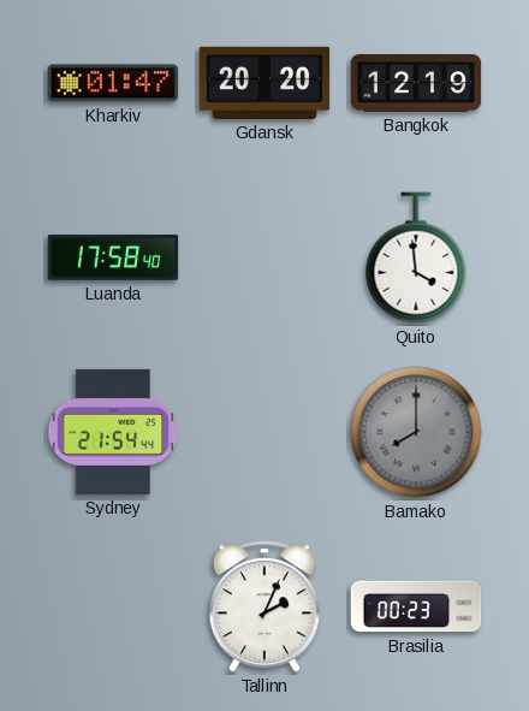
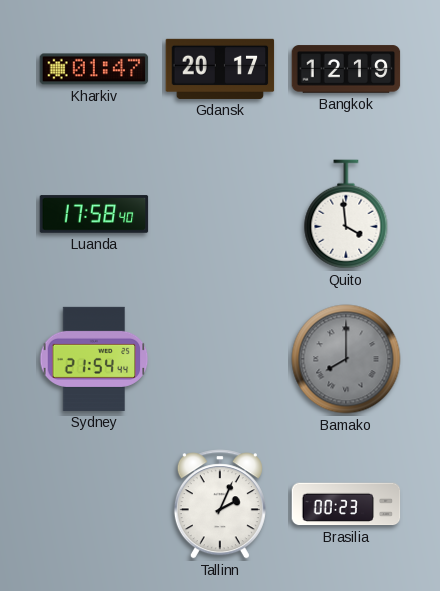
Gdansk: 20:20 -> 20:17 (220, 69)
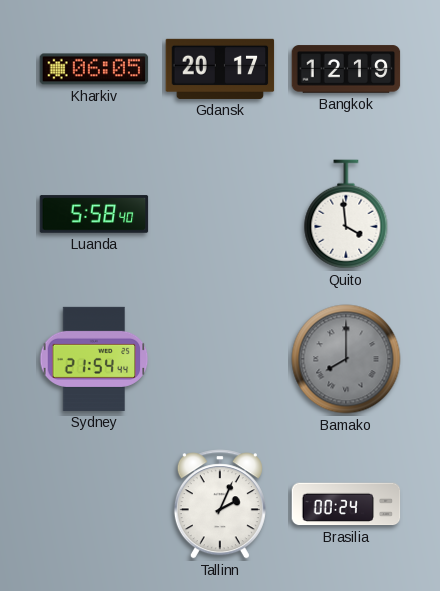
Kharkiv: 01:47 -> 06:05 (94, 69)
Luanda: 17:58 -> 5:58 (94, 214)
Brasilia: 00:23 -> 00:24 (346, 504)
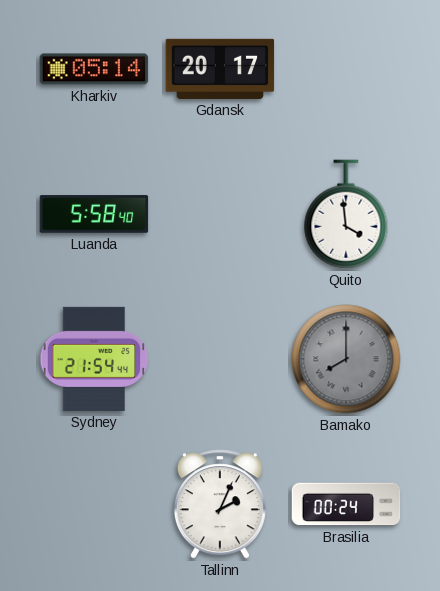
Kharkiv: 06:05 -> 05:14 (94, 69)
Bangkok: 12:19 -> none (346, 69)
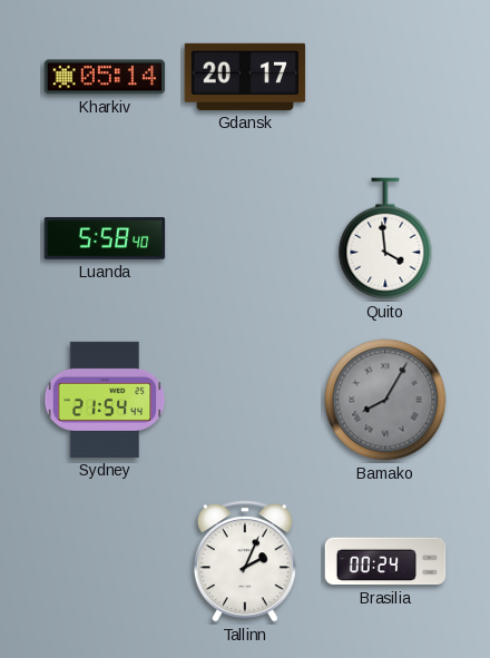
Bamako: 8:00 -> 8:05 (385, 400)
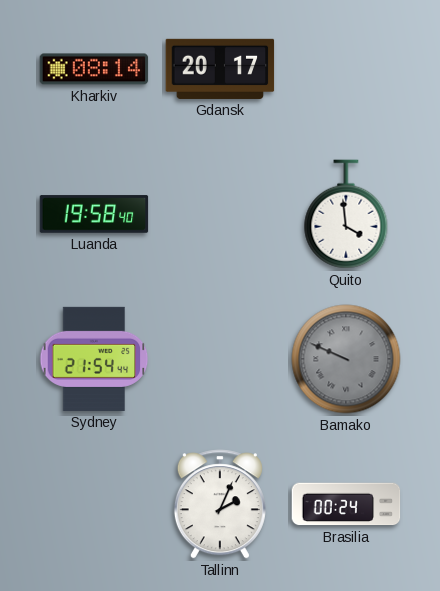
Kharkiv: 05:14 -> 08:14 (94, 69)
Luanda: 5:58 -> 19:58 (94, 214)
Bamako: 8:05 -> 9:49 (346, 359)
